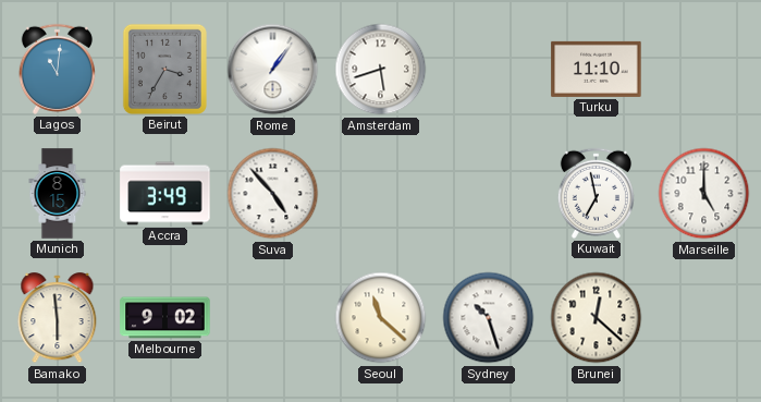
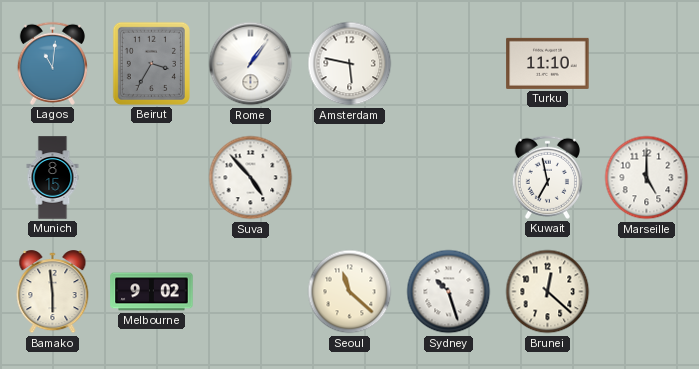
Amsterdam: 5:42 -> 5:47 (350, 64)
Accra: 3:49 -> none (165, 194)
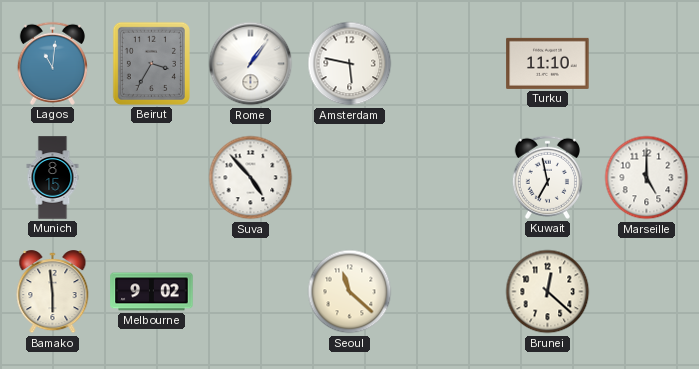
Sydney: 10:27 -> none (449, 292)
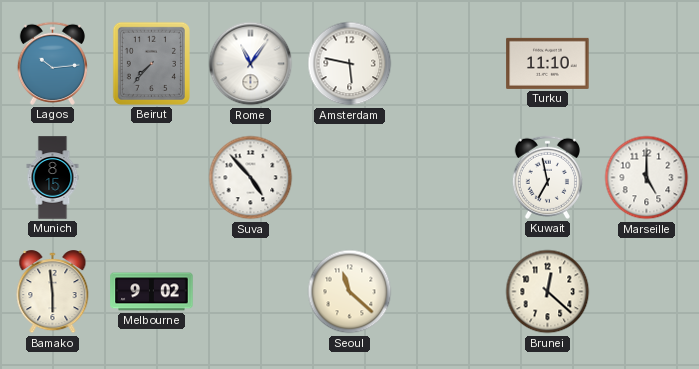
Lagos: 11:01 -> 10:14 (52, 63)
Beirut: 3:35 -> 7:37 (151, 63)
Rome: 1:06 -> 11:06 (251, 64)
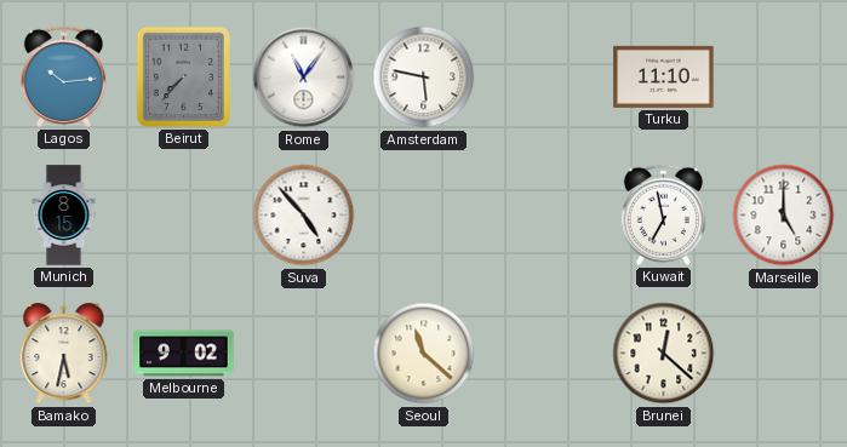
Bamako: 5:59 -> 5:32 (64, 354)
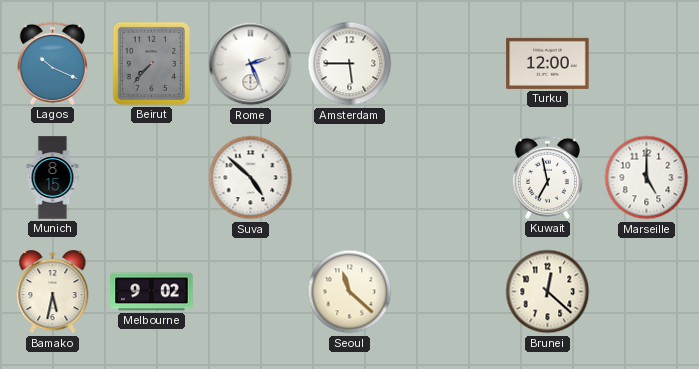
Lagos: 10:14 -> 10:19 (52, 63)
Rome: 11:06 -> 2:26 (251, 64)
Amsterdam: 5:47 -> 5:45 (350, 64)
Turku: 11:10 -> 12:00 (548, 63)
Suva: 4:53 -> 4:52 (251, 178)
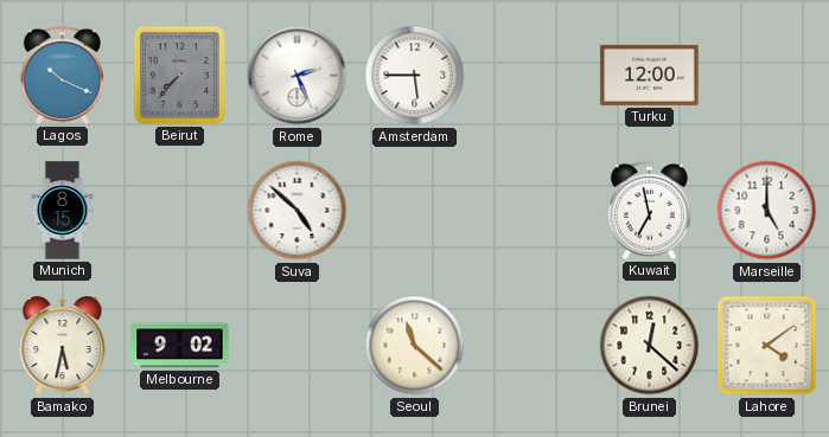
Lahore: none -> 4:09 (767, 346)
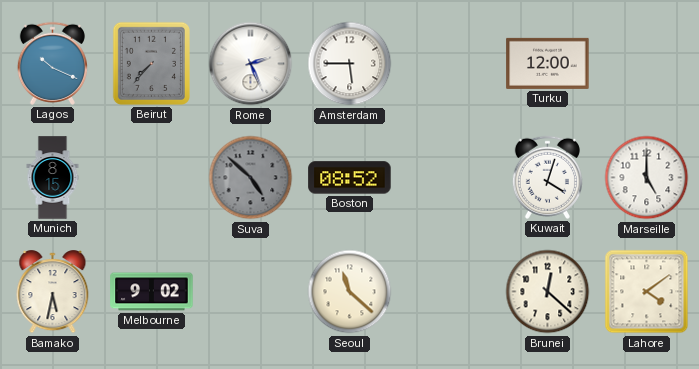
Suva dial: white -> grey (251, 178)
Boston: none -> 08:52 (350, 178)
Kuwait: 6:58 -> 4:03 (547, 177)
